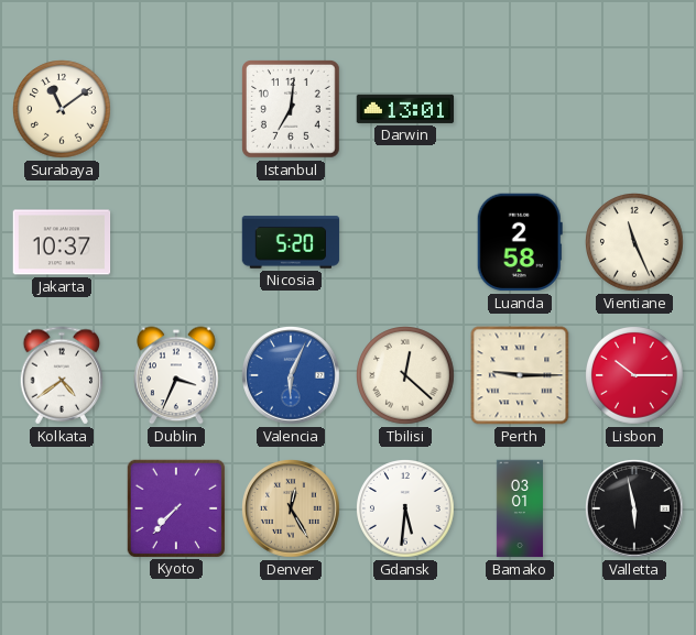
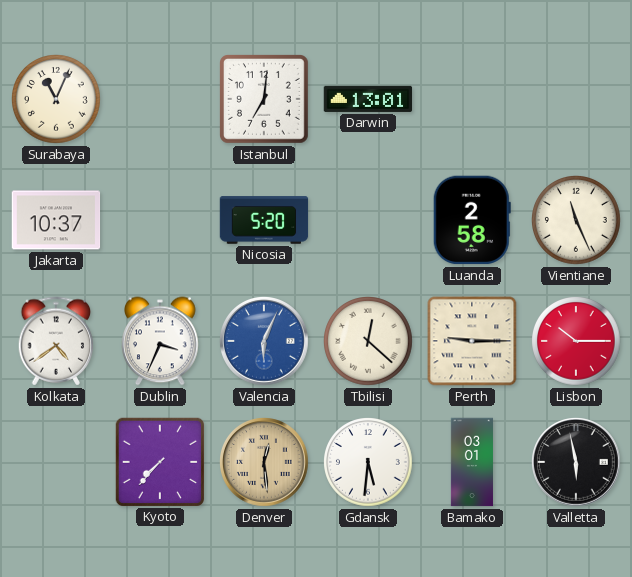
Surabaya: 11:09 -> 11:04 (57, 100)
Denver: 12:25 -> 12:29 (264, 462)
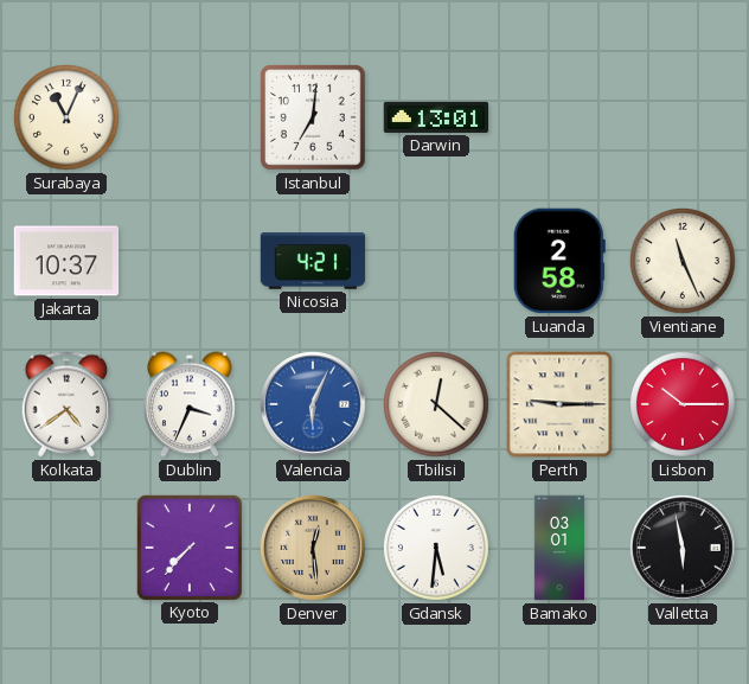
Nicosia: 5:20 -> 4:21 (313, 261)
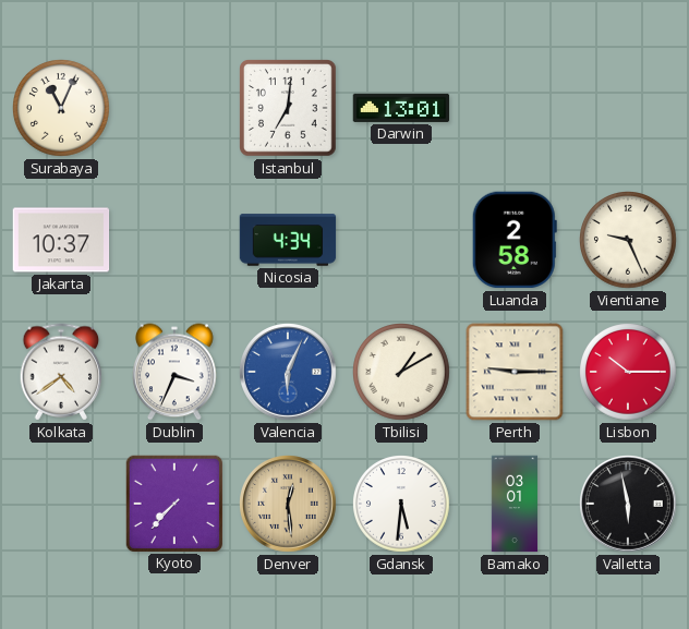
Nicosia: 4:21 -> 4:34 (288, 240)
Vientiane: 11:26 -> 9:26 (629, 241)
Tbilisi: 12:22 -> 1:10 (402, 373)
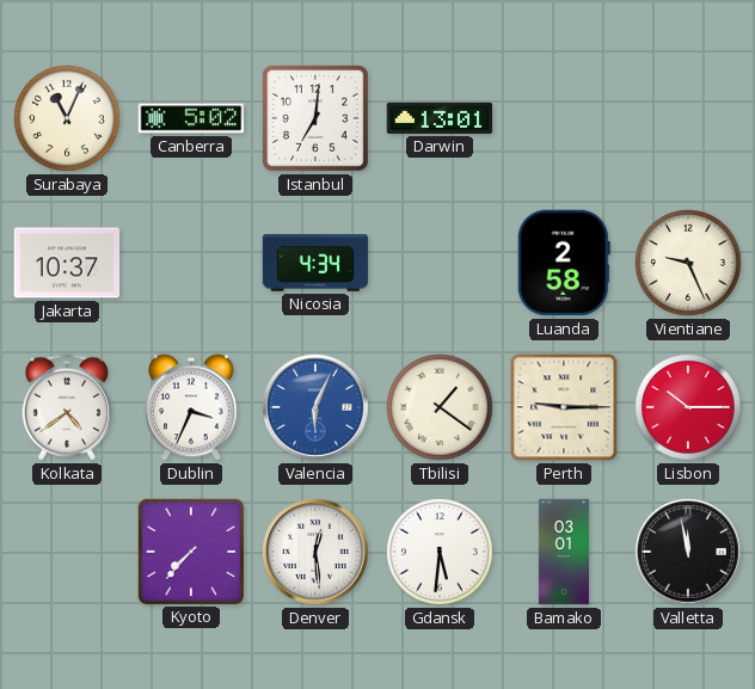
Canberra: none -> 5:02 (191, 118)
Tbilisi: 1:10 -> 1:21 (441, 408)
Denver dial: champagne -> white (315, 552)
Valletta: 5:58 -> 11:58 (688, 552)
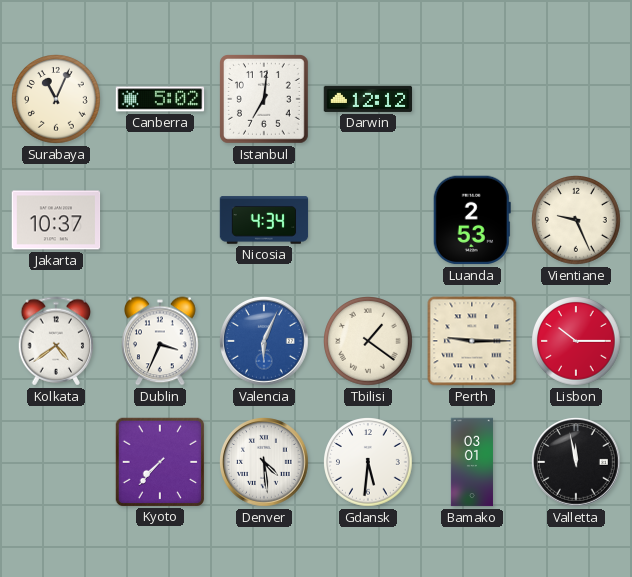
Darwin: 13:01 -> 12:12 (368, 99)
Luanda: 2:58 -> 2:53 (472, 220)
Denver: 12:29 -> 4:29 (264, 462)
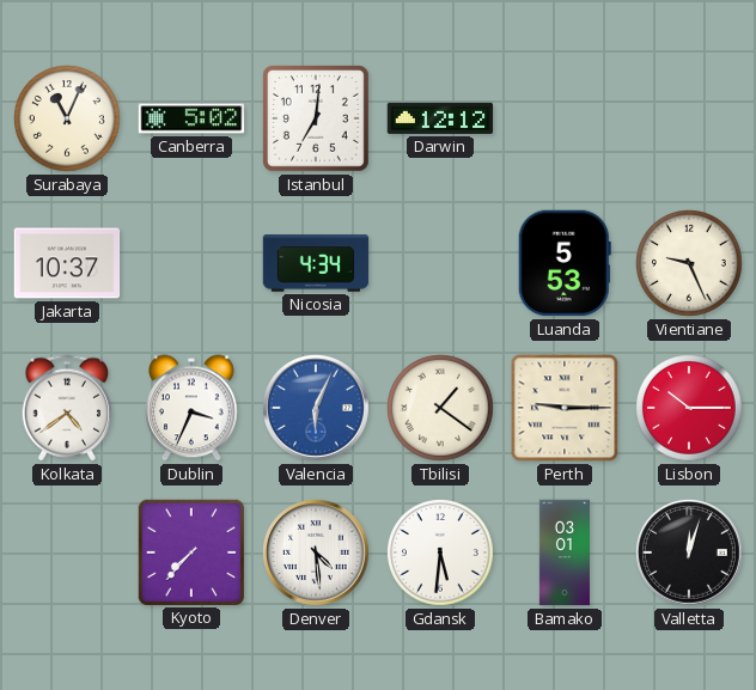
Luanda: 2:53 -> 5:53 (565, 263)
Valletta: 11:58 -> 12:03 (689, 552)
